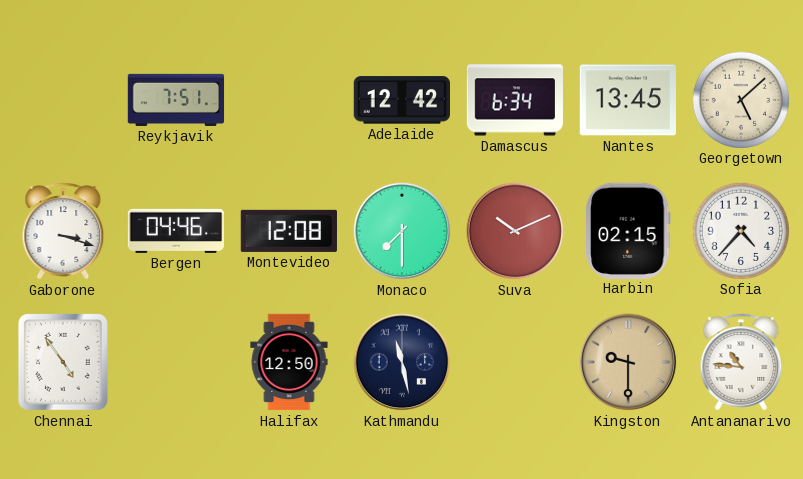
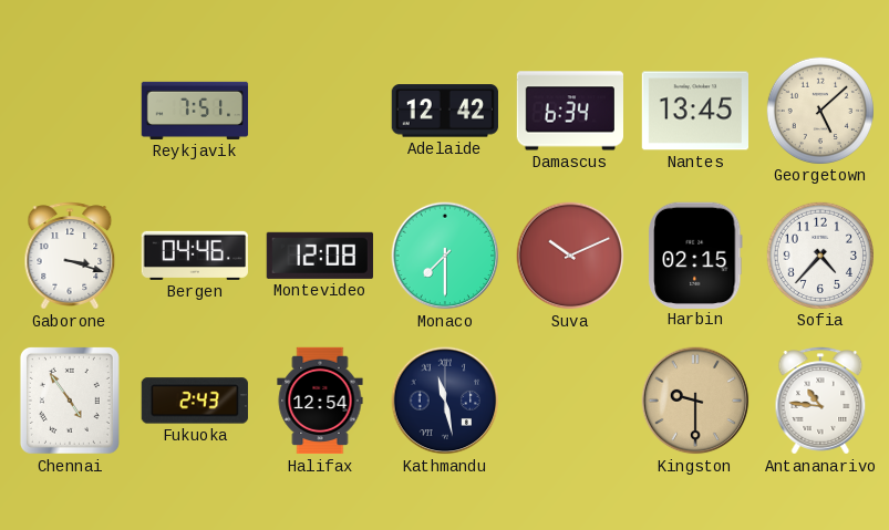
Fukuoka: none -> 2:43 (194, 401)
Halifax: 12:50 -> 12:54 (320, 401)
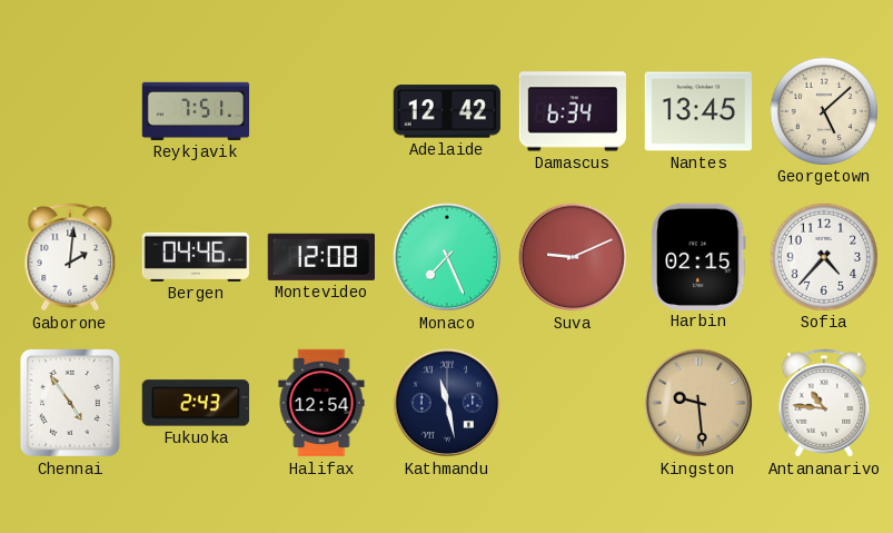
Gaborone: 3:18 -> 2:01 (70, 257)
Monaco: 7:30 -> 7:26 (447, 257)
Suva: 10:11 -> 9:11 (573, 257)
Kingston: 9:30 -> 9:29 (698, 403)
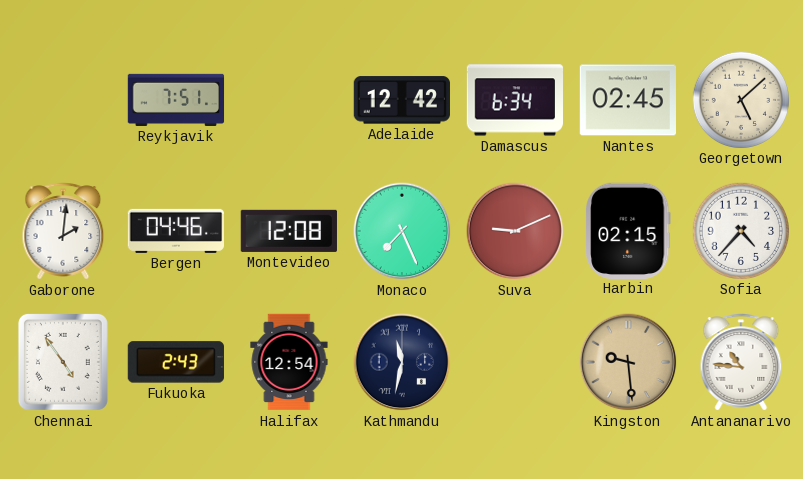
Nantes: 13:45 -> 02:45 (627, 100)
Kathmandu: 11:28 -> 11:32 (402, 362)
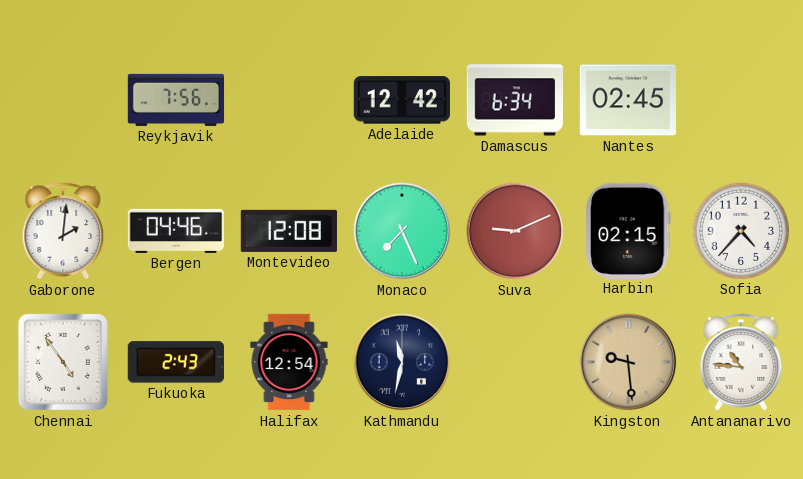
Reykjavik: 7:51 -> 7:56 (176, 100)
Georgetown: 5:08 -> none (740, 99)
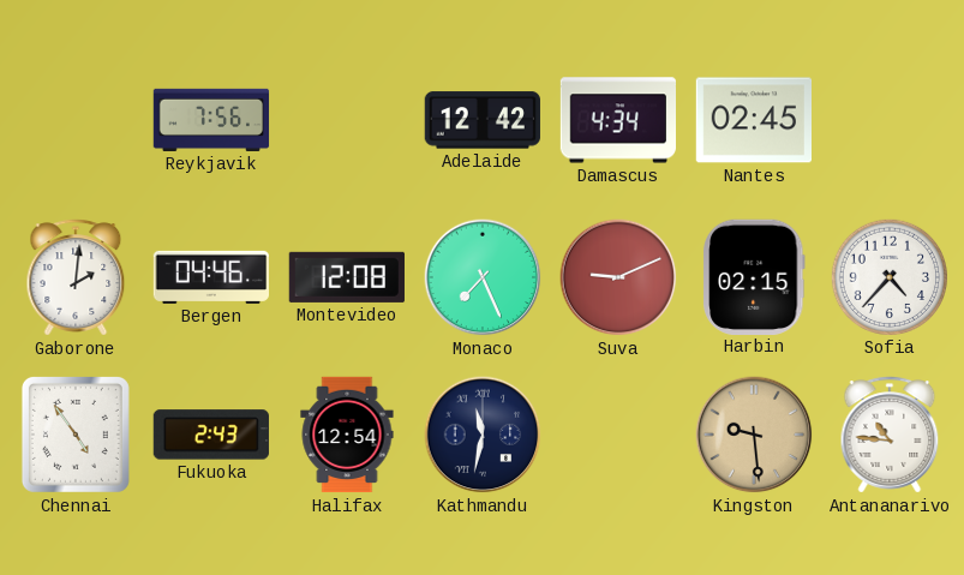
Damascus: 6:34 -> 4:34 (617, 120)
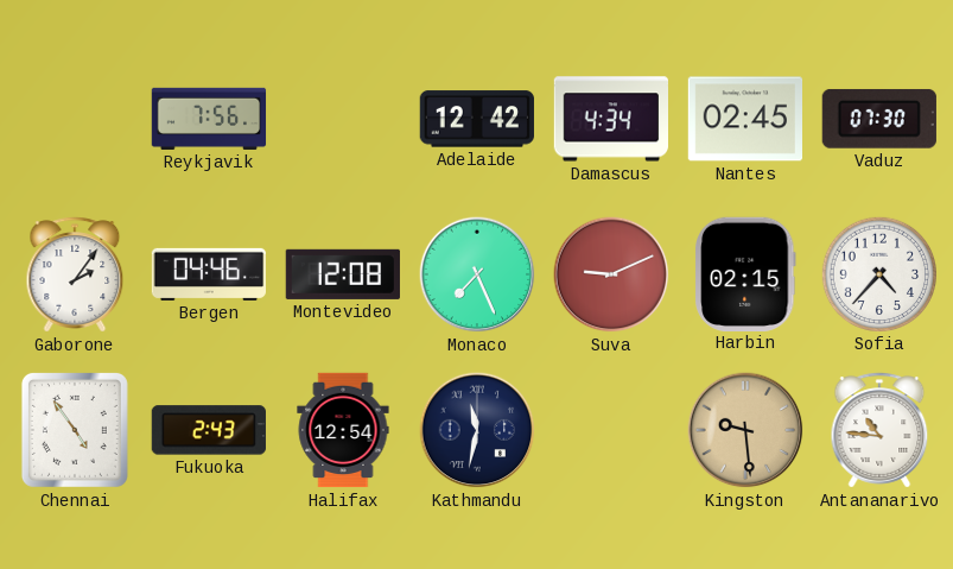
Vaduz: none -> 07:30 (879, 119)
Gaborone: 2:01 -> 2:06 (75, 274)
